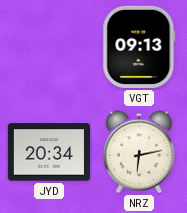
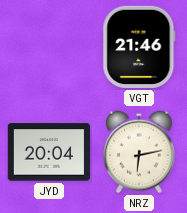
VGT: 09:13 -> 21:46 (139, 47)
JYD: 20:34 -> 20:04 (48, 152)
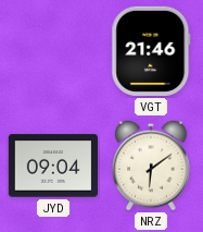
JYD: 20:04 -> 09:04 (52, 166)
NRZ: 6:13 -> 6:09 (151, 166)
